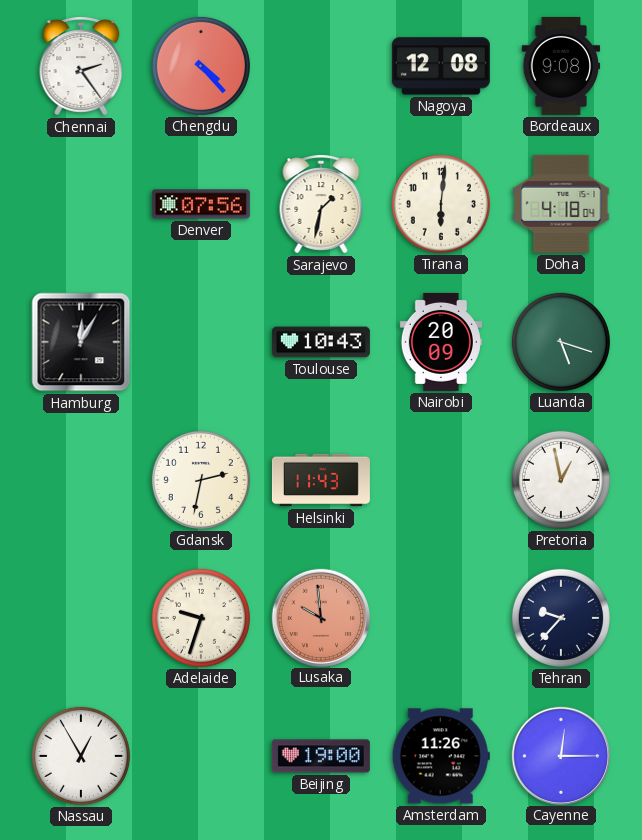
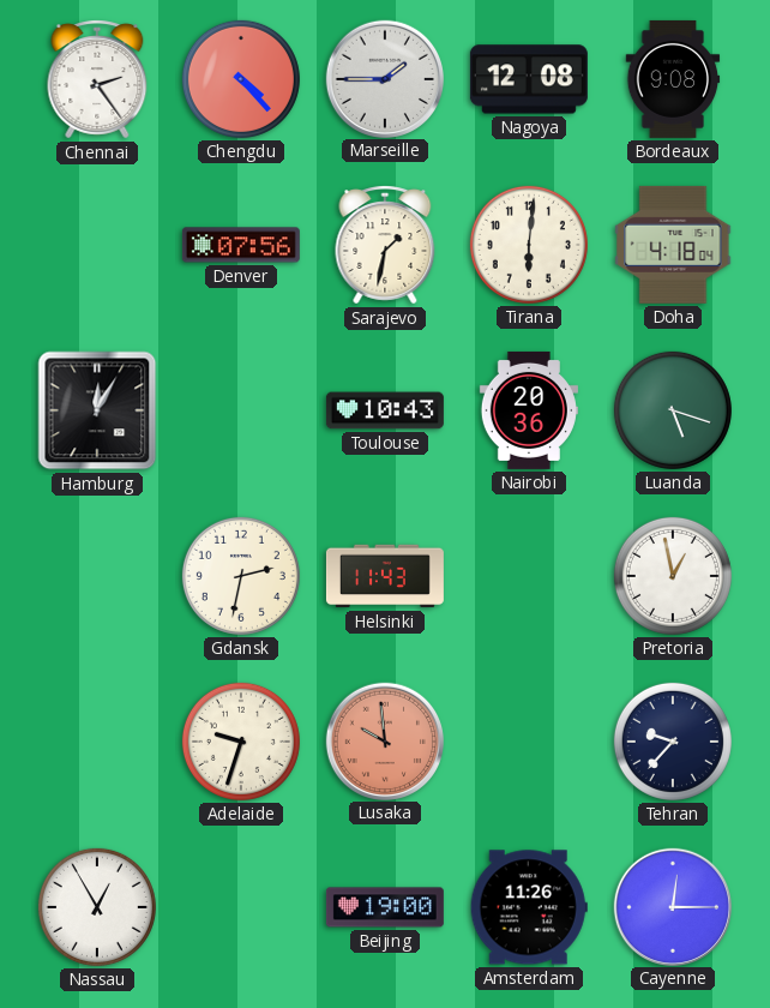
Marseille: none -> 1:45 (384, 78)
Nairobi: 20:09 -> 20:36 (529, 410)
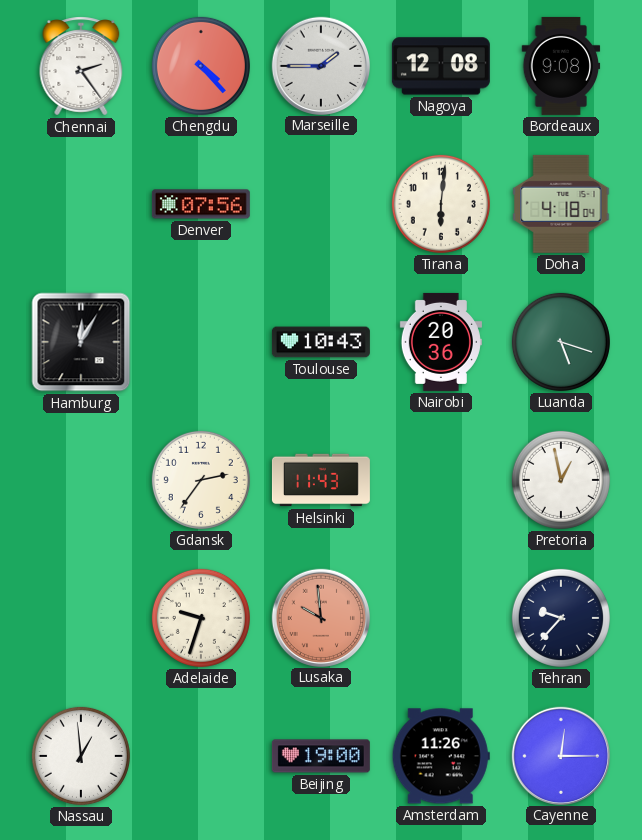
Sarajevo: 1:32 -> none (385, 245)
Gdansk: 2:32 -> 2:36 (201, 480)
Nassau: 12:55 -> 12:59 (81, 756)
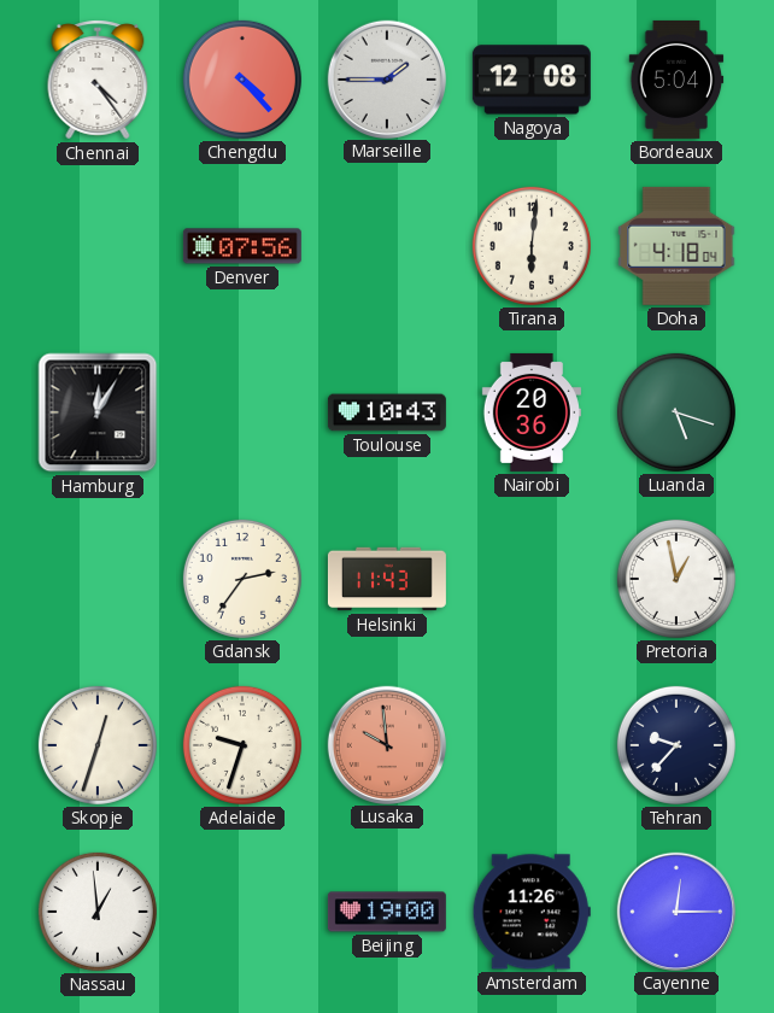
Chennai: 2:24 -> 4:24 (98, 80)
Bordeaux: 9:08 -> 5:04 (676, 80)
Skopje: none -> 12:33 (98, 745)
